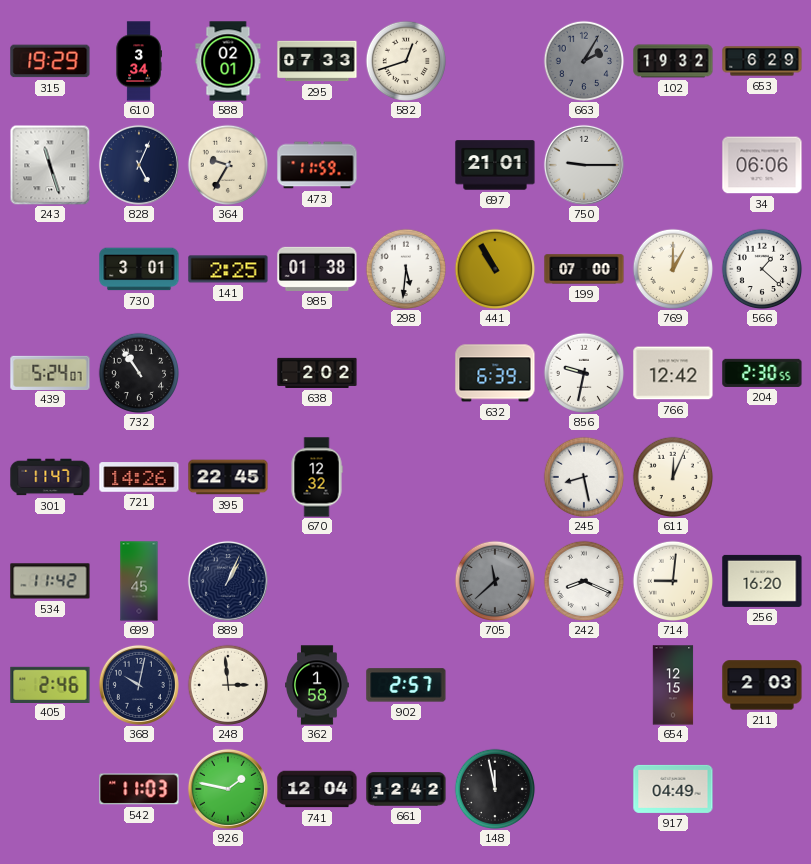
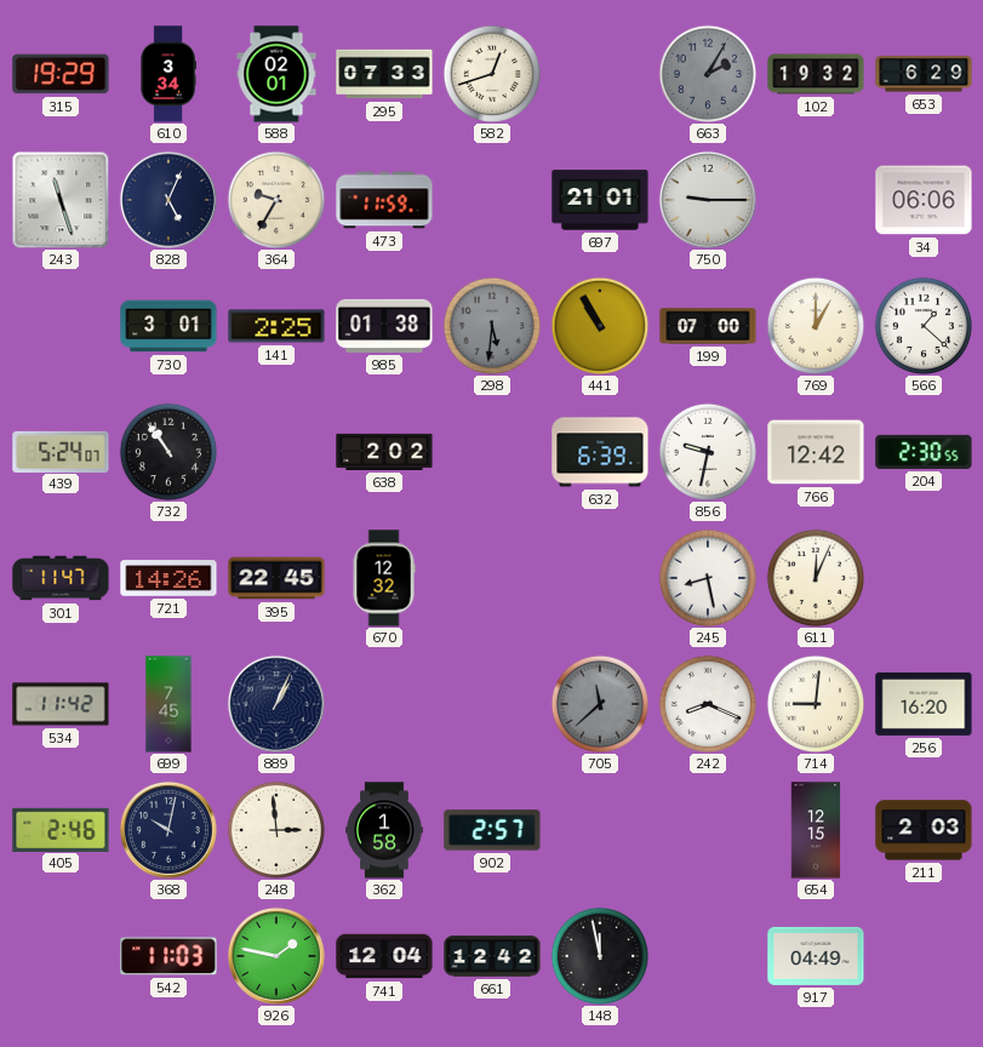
298 dial: white -> grey (492, 326)
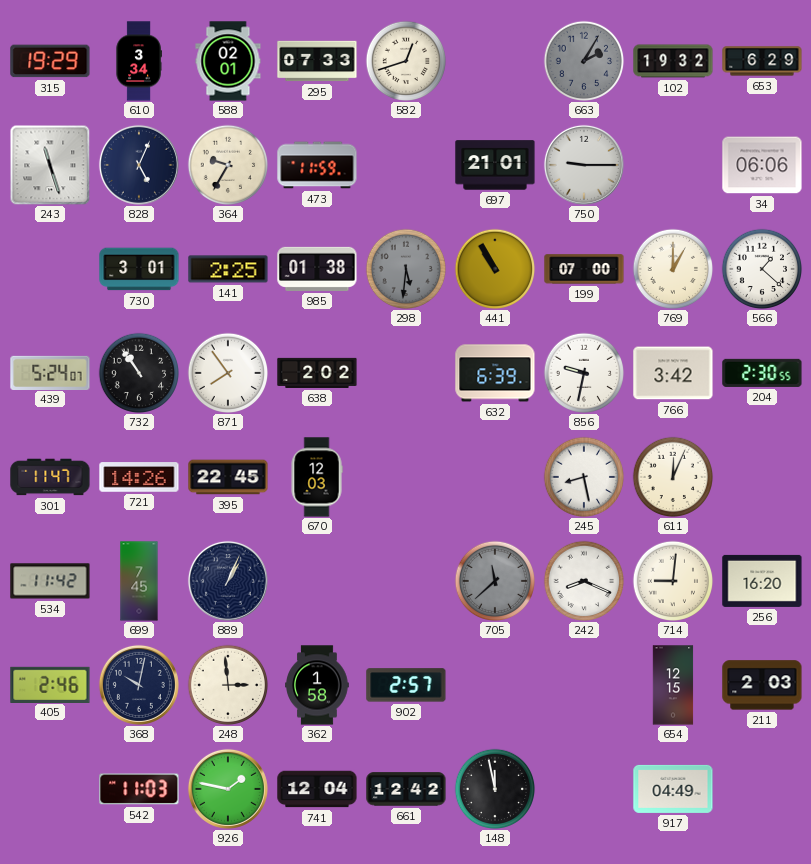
871: none -> 7:54 (228, 373)
766: 12:42 -> 3:42 (673, 373)
670: 12:32 -> 12:03 (317, 477)
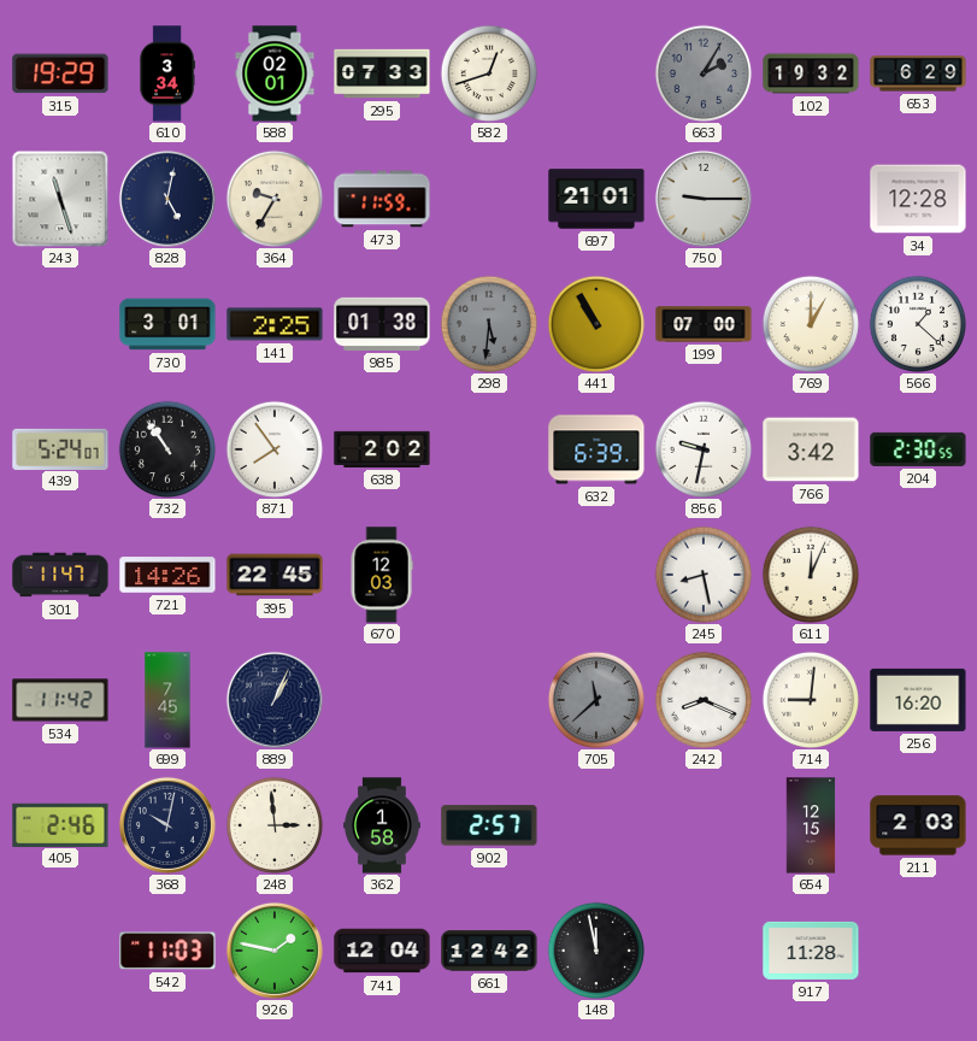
828: 5:04 -> 5:02 (167, 199)
34: 06:06 -> 12:28 (918, 199)
917: 04:49 -> 11:28 (811, 951)
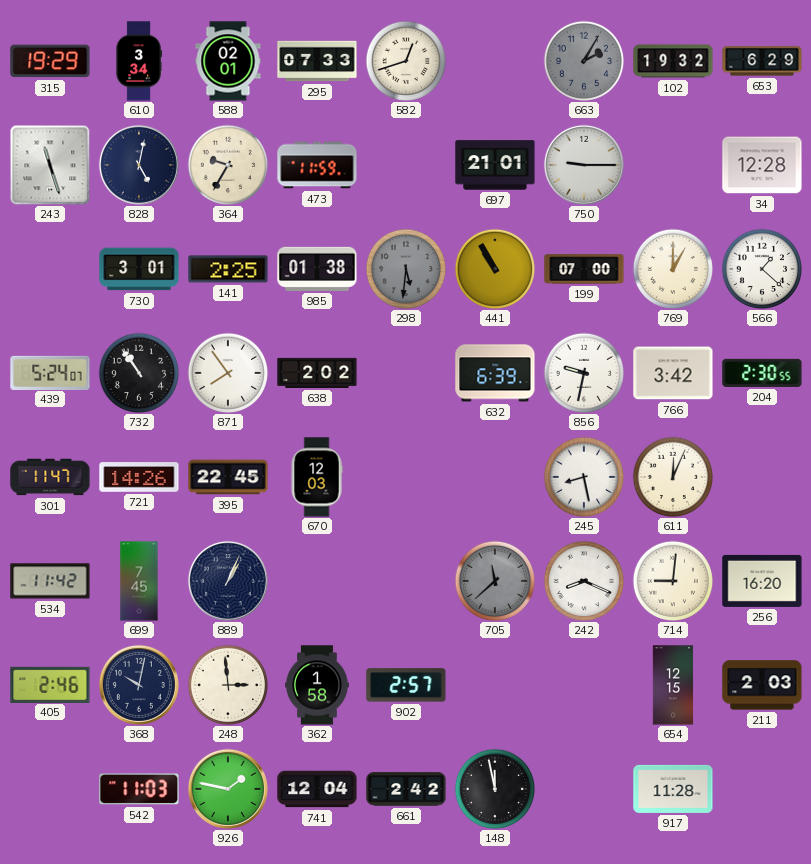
661: 12:42 -> 2:42 (406, 789)
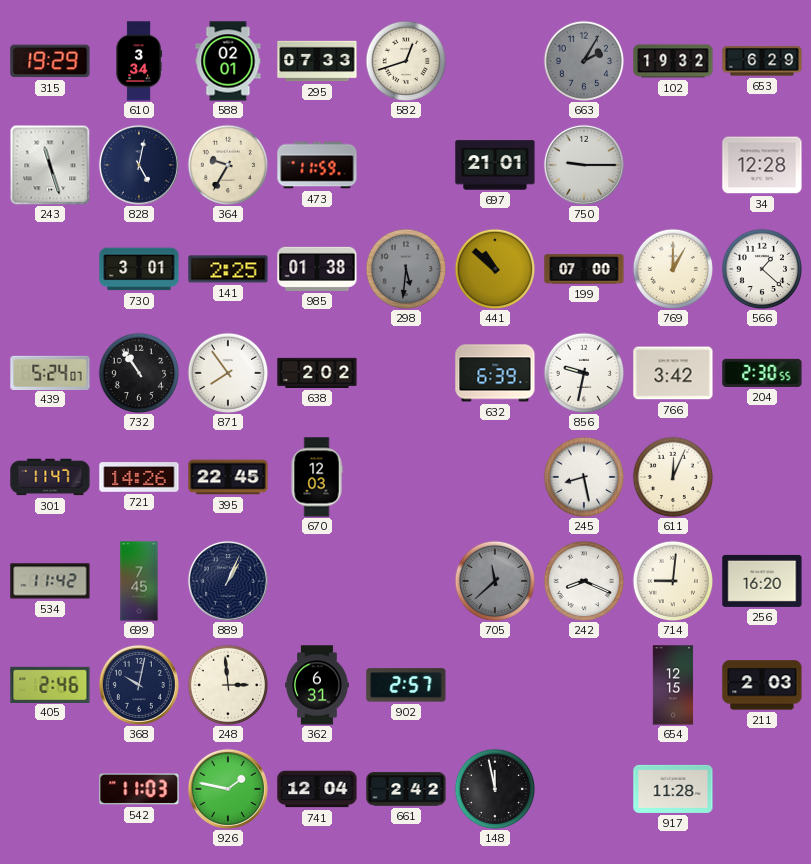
441: 10:55 -> 10:52 (495, 269)
362: 1:58 -> 6:31 (317, 685)
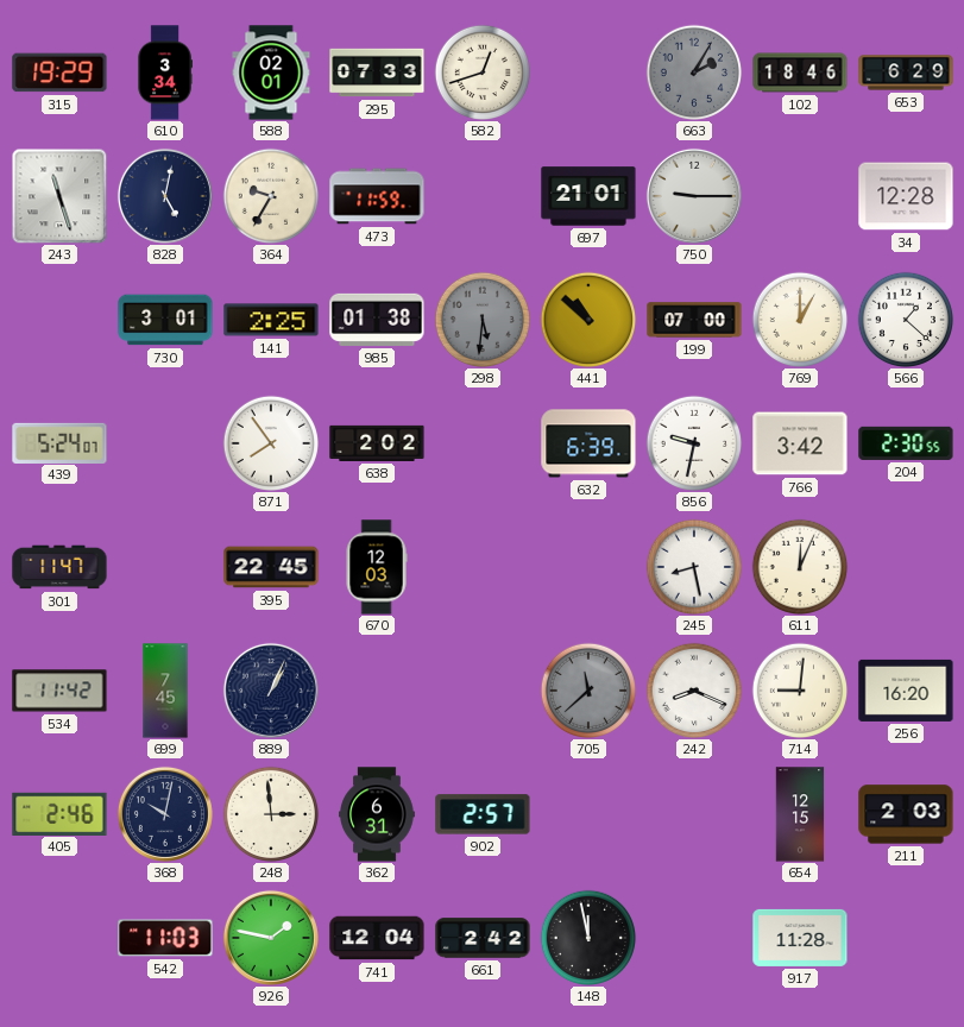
102: 19:32 -> 18:46 (800, 73)
732: 10:54 -> none (139, 373)
721: 14:26 -> none (139, 477)
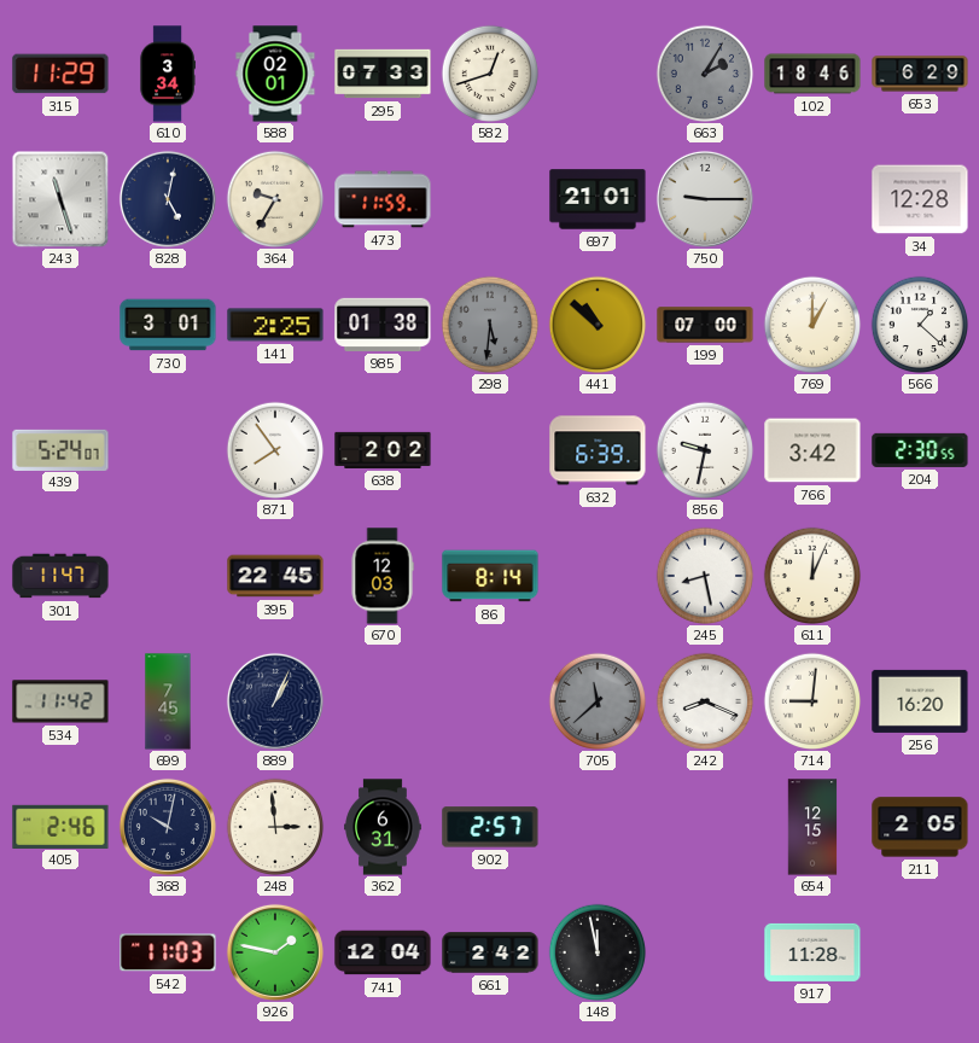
315: 19:29 -> 11:29 (60, 74)
86: none -> 8:14 (490, 576)
211: 2:03 -> 2:05 (920, 827)
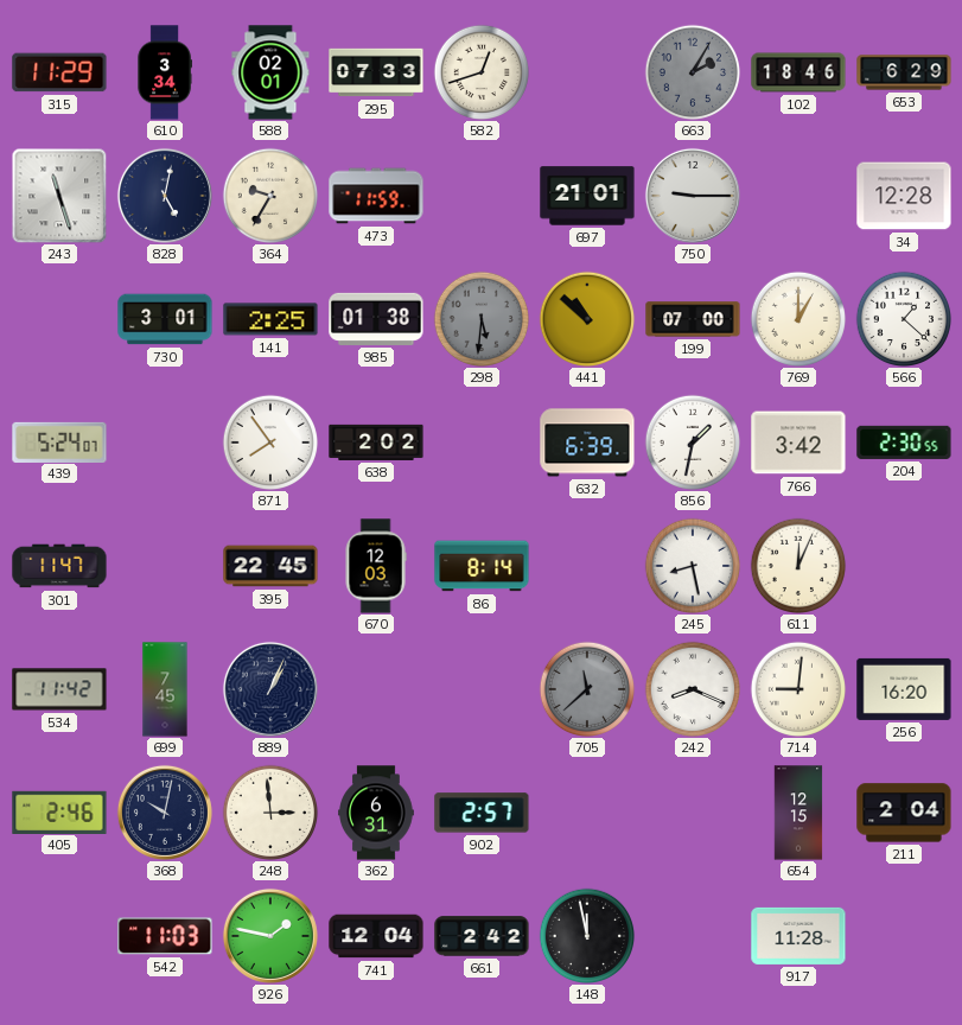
856: 9:32 -> 1:32 (693, 443)
211: 2:05 -> 2:04 (904, 813)
